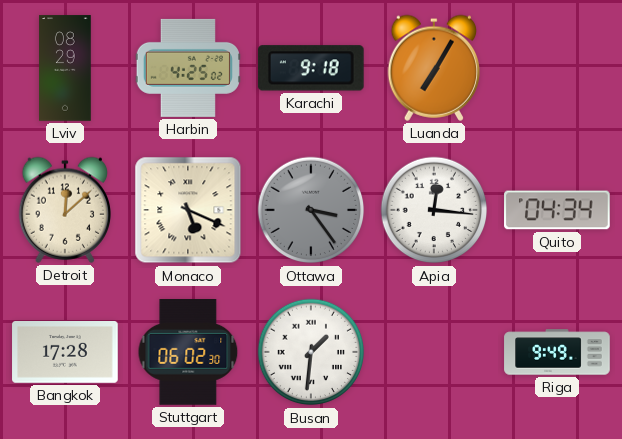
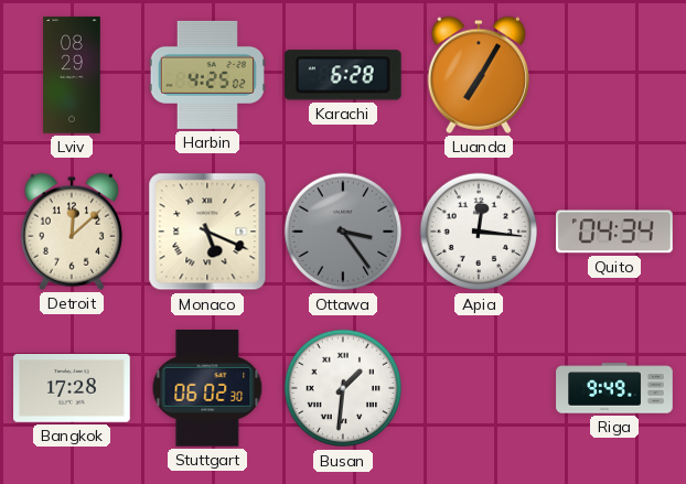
Karachi: 9:18 -> 6:28 (343, 75)
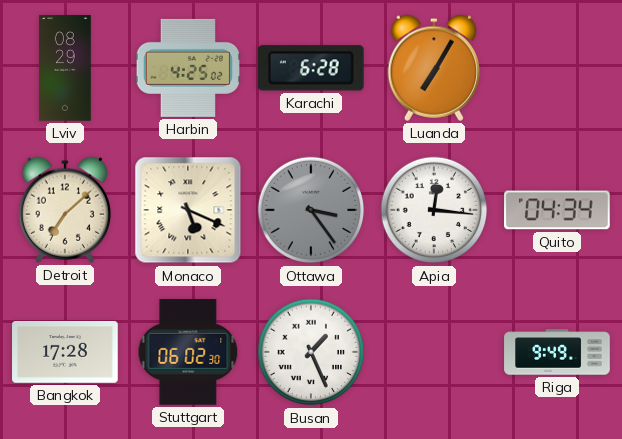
Detroit: 12:08 -> 7:08 (64, 210)
Busan: 1:31 -> 1:26 (311, 352)
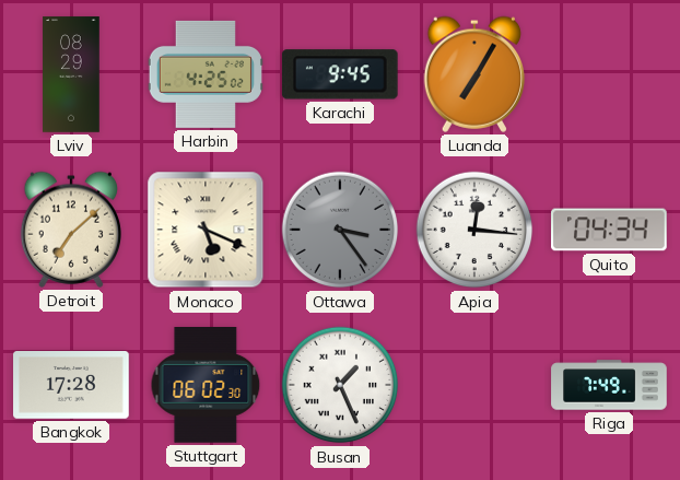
Karachi: 6:28 -> 9:45 (340, 74)
Riga: 9:49 -> 7:49 (609, 385)
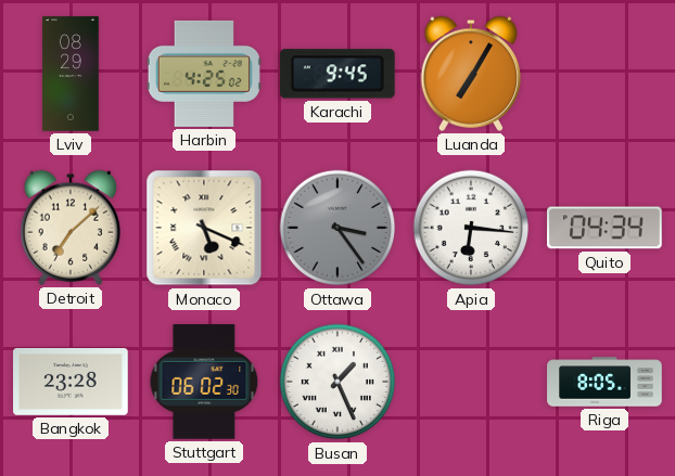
Apia: 12:16 -> 6:16 (471, 228)
Bangkok: 17:28 -> 23:28 (71, 383)
Riga: 7:49 -> 8:05 (604, 382)
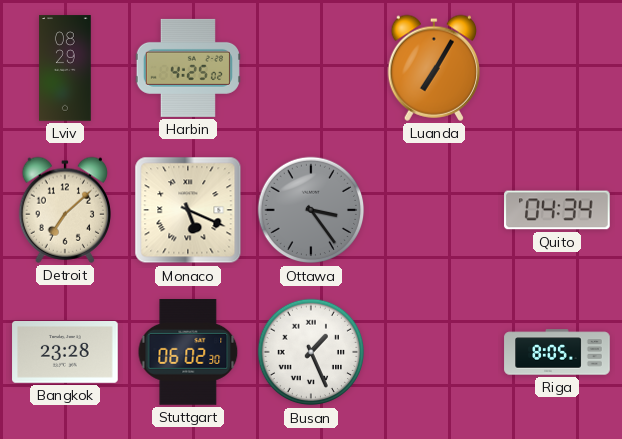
Karachi: 9:45 -> none (337, 74)
Apia: 6:16 -> none (471, 228)
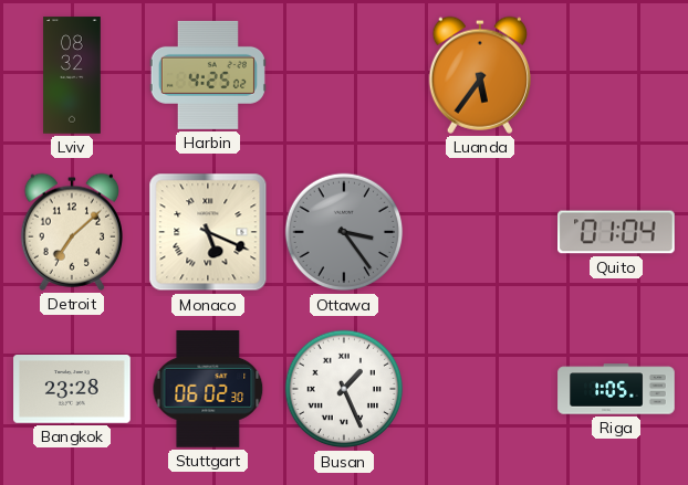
Lviv: 08:29 -> 08:32 (72, 75)
Luanda: 7:05 -> 5:36 (479, 75)
Quito: 04:34 -> 01:04 (616, 232)
Riga: 8:05 -> 1:05 (616, 389)
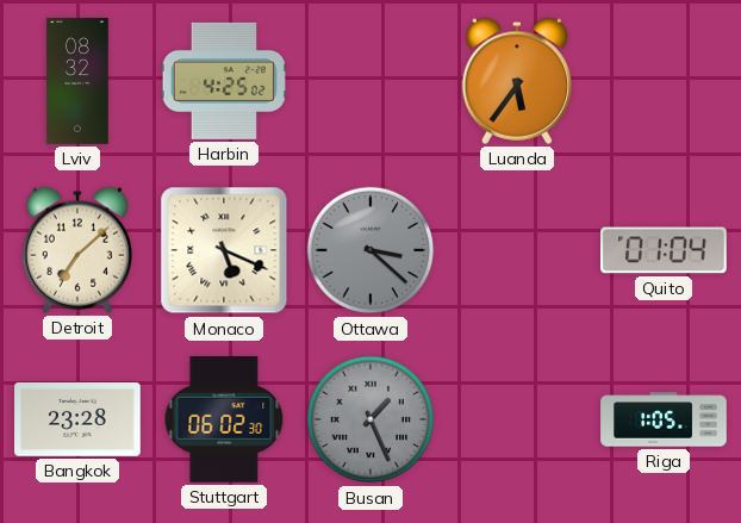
Ottawa: 3:24 -> 3:22 (370, 250)
Busan dial: white -> grey (370, 419)
